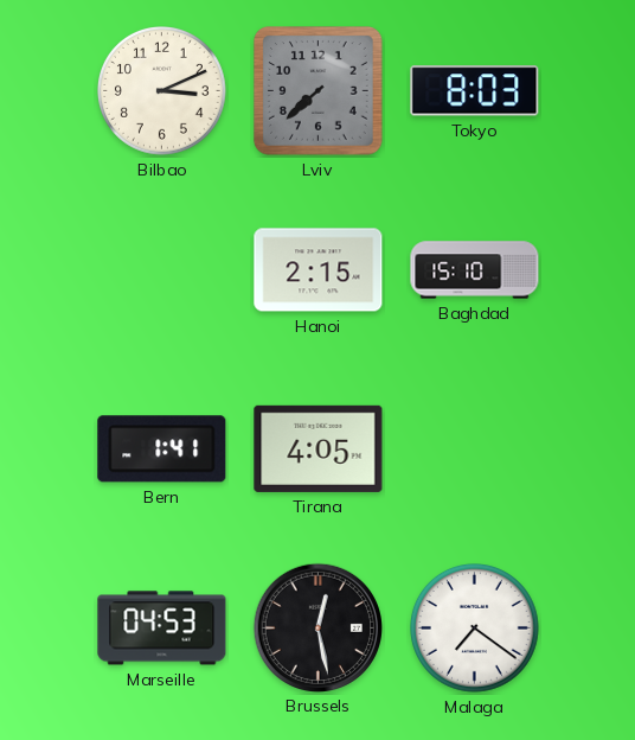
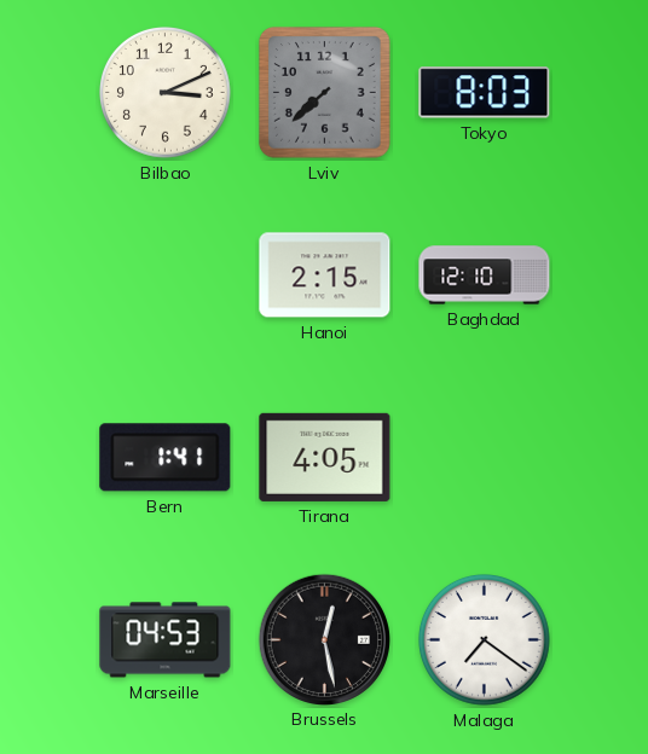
Baghdad: 15:10 -> 12:10 (485, 275)
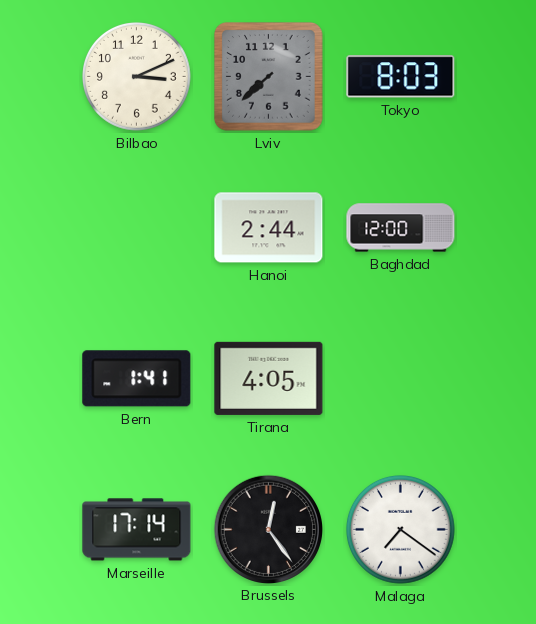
Hanoi: 2:15 -> 2:44 (269, 228)
Baghdad: 12:10 -> 12:00 (401, 228)
Marseille: 04:53 -> 17:14 (137, 530)
Brussels: 12:28 -> 12:24 (268, 529)
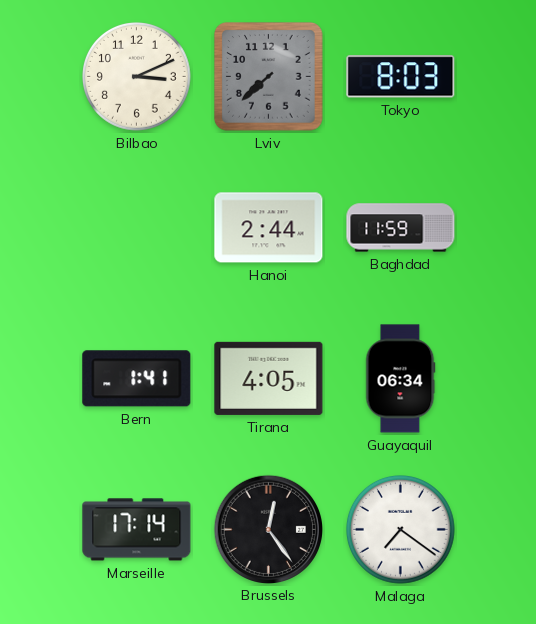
Baghdad: 12:00 -> 11:59 (401, 228)
Guayaquil: none -> 06:34 (400, 379)
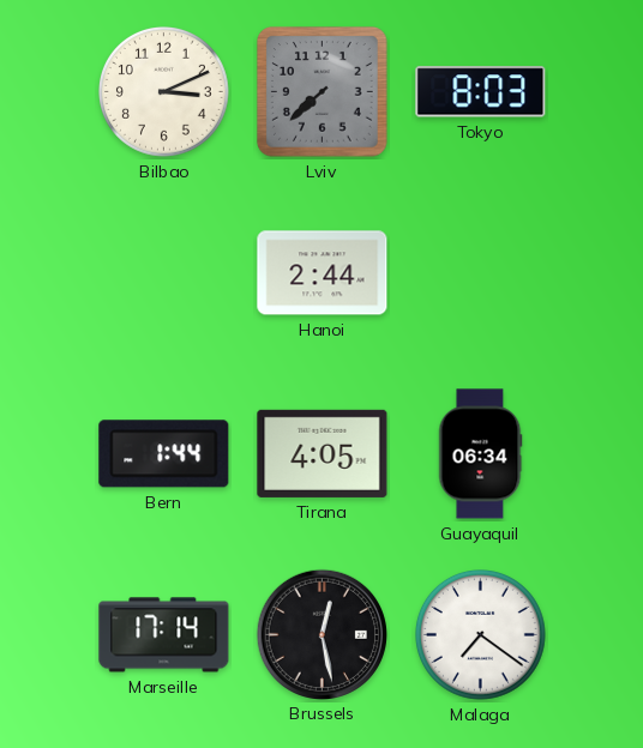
Baghdad: 11:59 -> none (401, 228)
Bern: 1:41 -> 1:44 (164, 454)
Brussels: 12:24 -> 12:28 (321, 634)
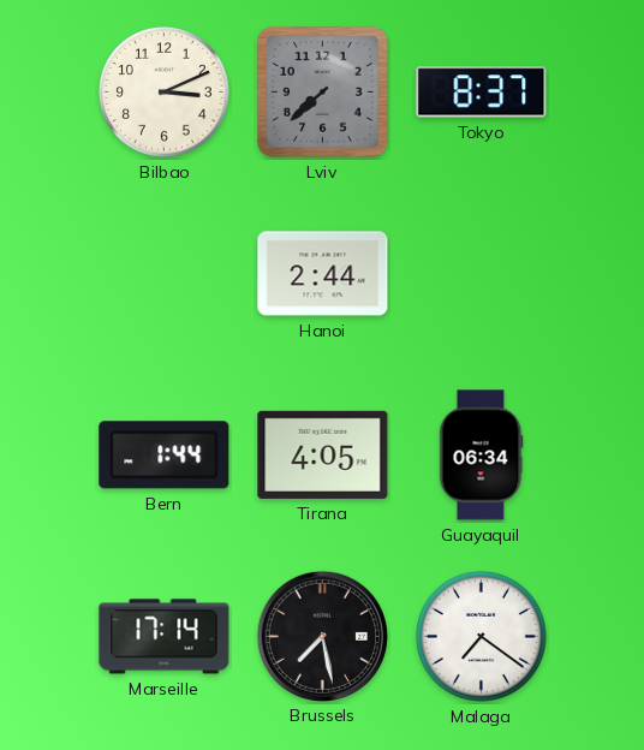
Tokyo: 8:03 -> 8:37 (482, 93)
Brussels: 12:28 -> 7:28 (322, 636)
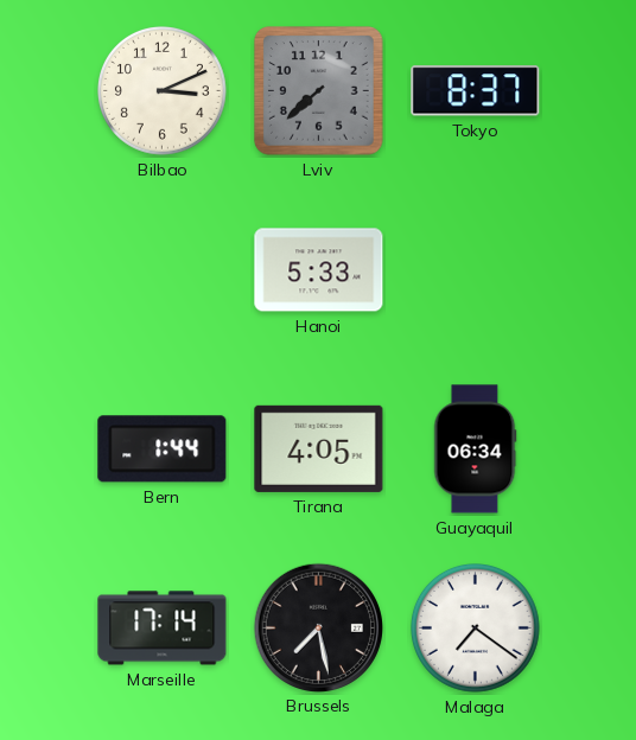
Hanoi: 2:44 -> 5:33 (319, 270)
